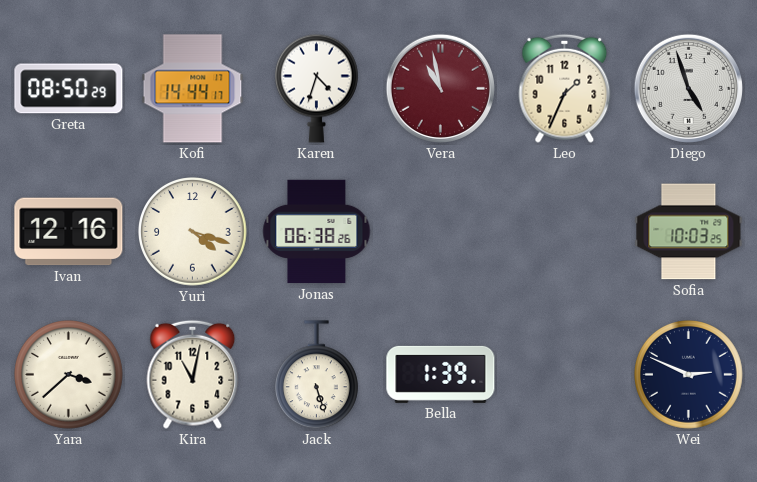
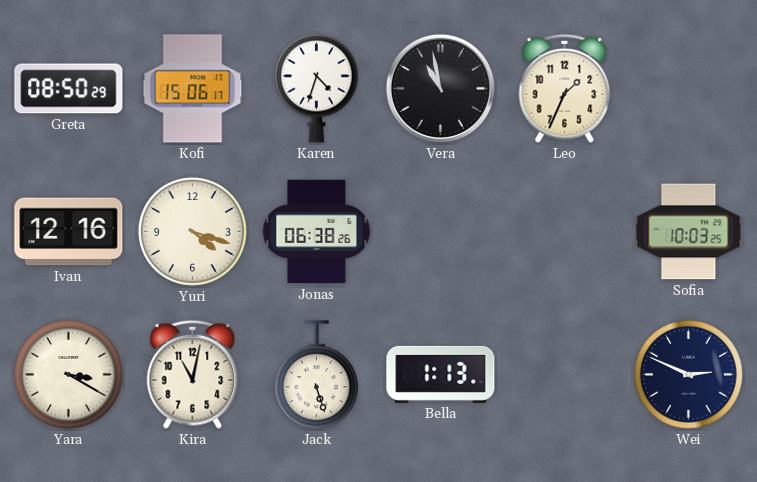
Kofi: 14:44 -> 15:06 (193, 89)
Vera dial: burgundy -> black (440, 88)
Diego: 4:57 -> none (688, 88)
Yara: 3:38 -> 3:20 (69, 375)
Bella: 1:39 -> 1:13 (441, 374)
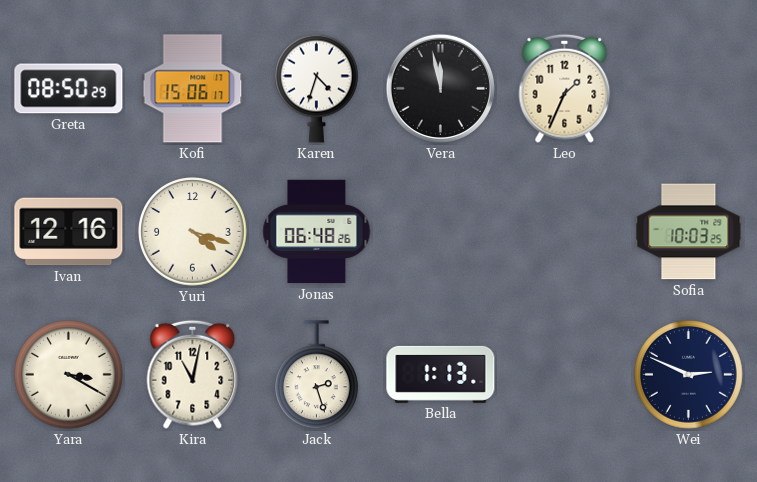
Vera: 10:58 -> 11:58 (440, 88)
Jonas: 06:38 -> 06:48 (317, 232)
Jack: 5:27 -> 2:27 (316, 375)
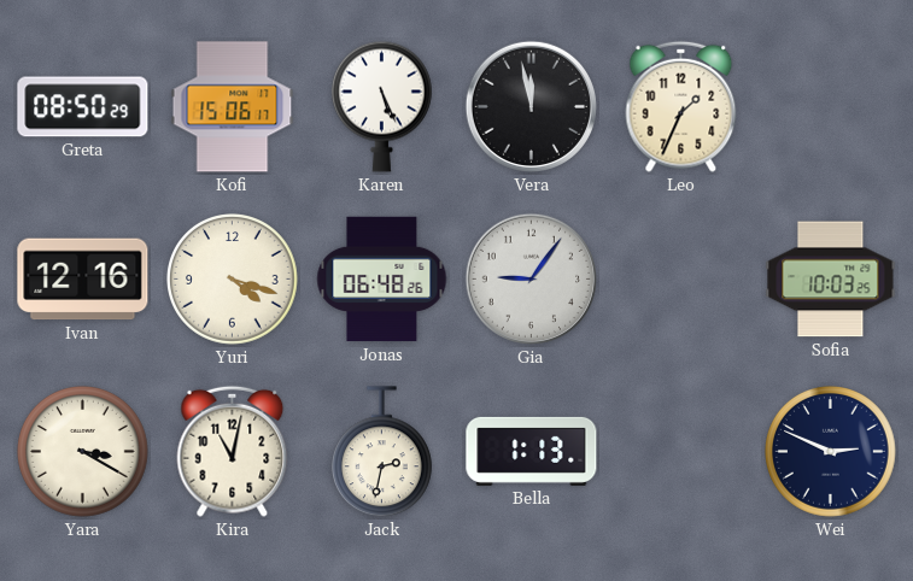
Karen: 4:33 -> 5:26 (381, 106)
Gia: none -> 9:06 (531, 278)
Jack: 2:27 -> 2:32 (381, 452)
